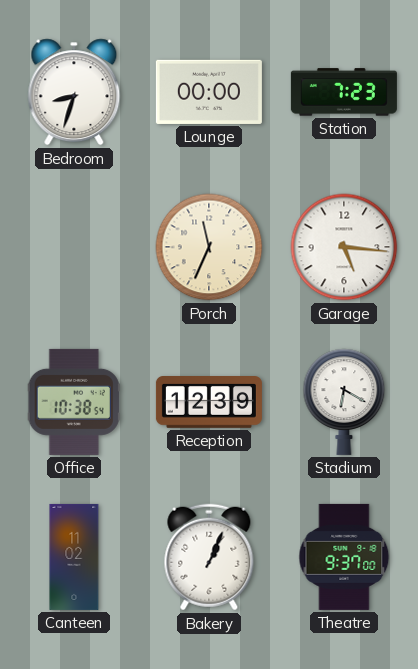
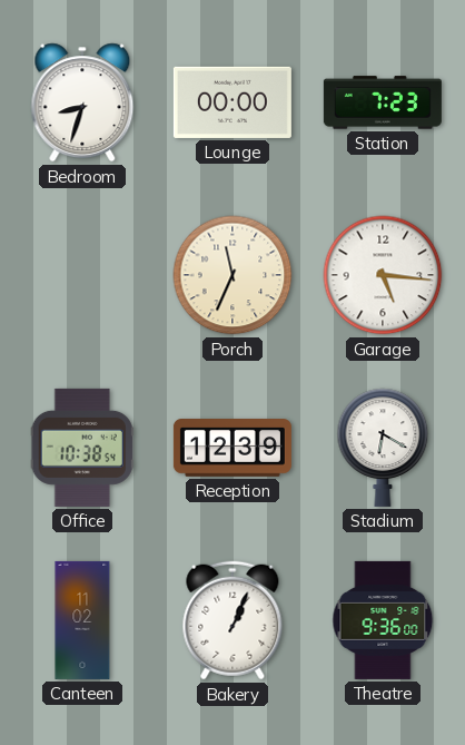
Theatre: 9:37 -> 9:36 (383, 620)
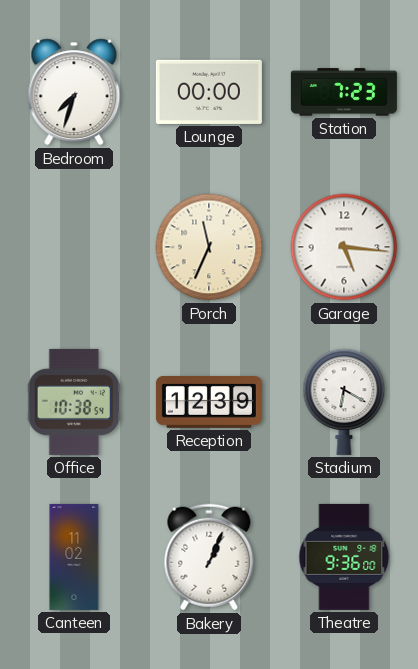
Bedroom: 8:33 -> 7:33 (74, 92)
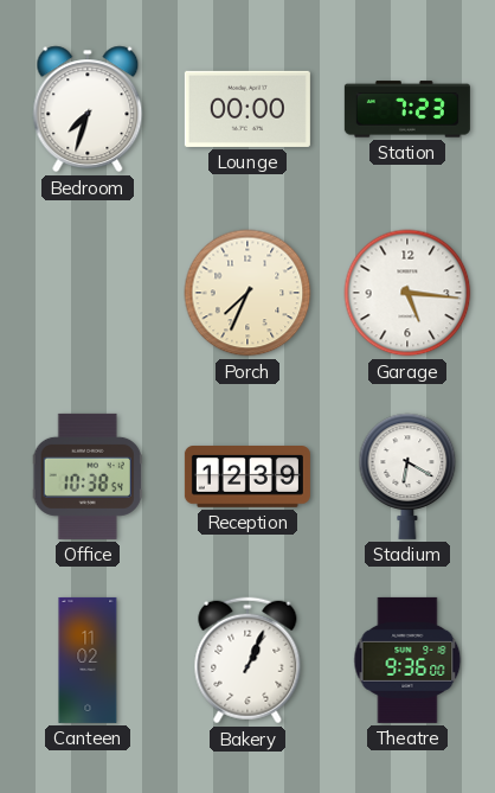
Porch: 11:34 -> 7:34 (247, 293)
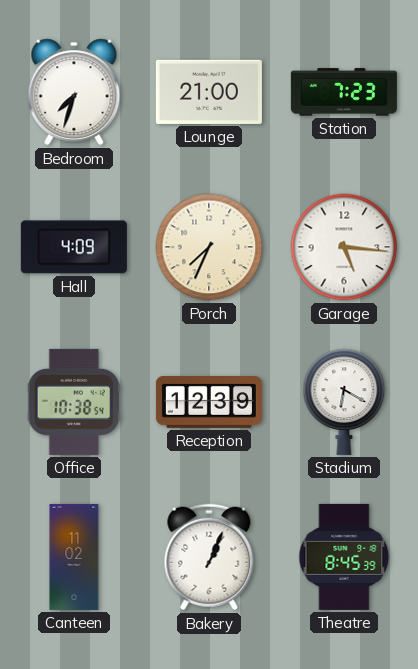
Lounge: 00:00 -> 21:00 (209, 92)
Hall: none -> 4:09 (74, 247)
Theatre: 9:36 -> 8:45 (344, 557)
